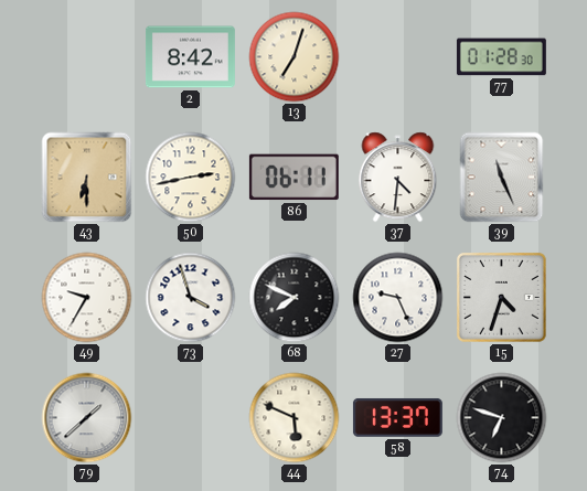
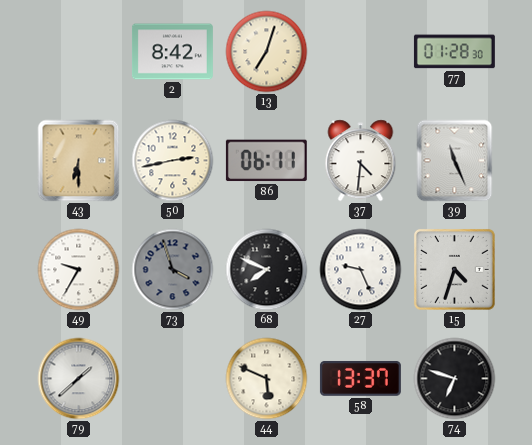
73 dial: white -> grey (173, 270)
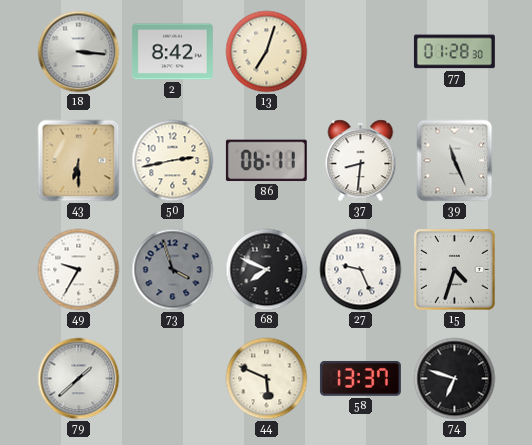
18: none -> 3:16 (79, 52)
37: 4:31 -> 8:31 (361, 161)
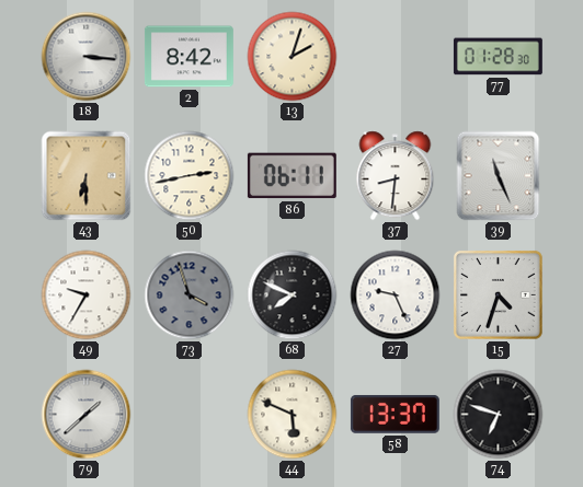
13: 7:03 -> 2:03 (293, 57)
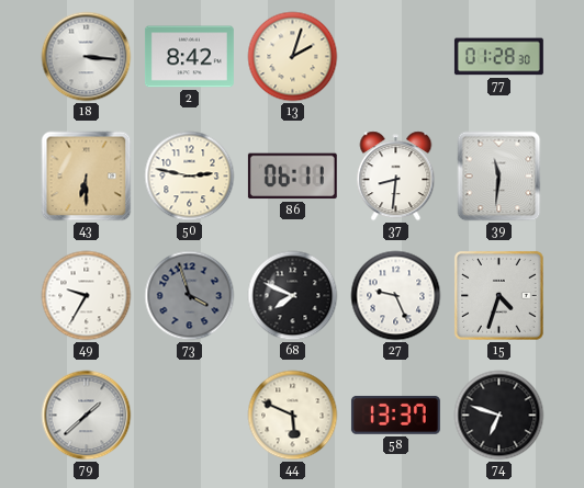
50: 2:43 -> 2:47 (190, 177)
39: 11:26 -> 11:31 (499, 177)
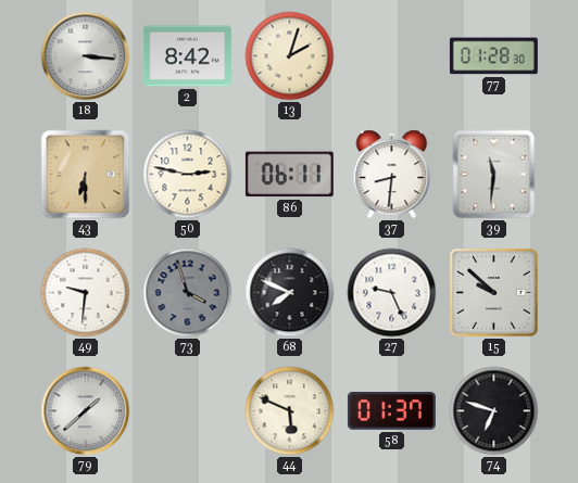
49: 9:35 -> 9:31 (86, 293)
15: 4:33 -> 9:52 (494, 293)
58: 13:37 -> 01:37 (391, 411)
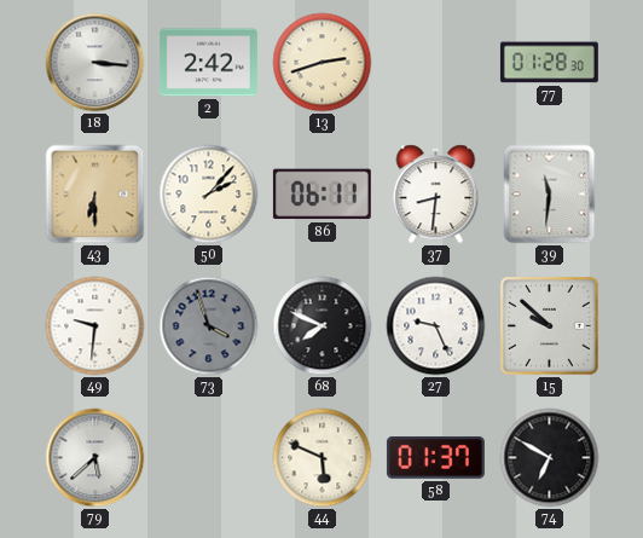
2: 8:42 -> 2:42 (208, 63)
13: 2:03 -> 2:42 (323, 63)
50: 2:47 -> 2:07 (209, 195)
79: 1:38 -> 5:38 (95, 458)
74: 6:48 -> 6:50 (550, 458)
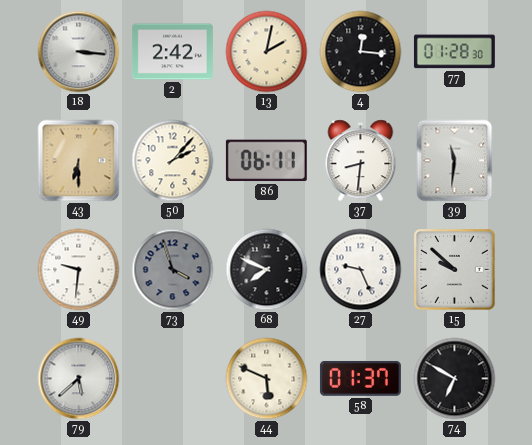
13: 2:42 -> 2:02 (267, 52)
4: none -> 12:16 (361, 52)
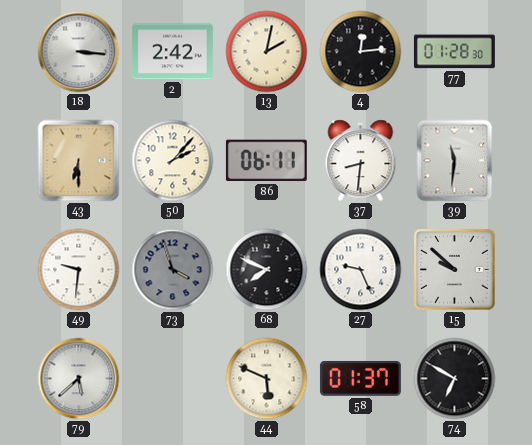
4: 12:16 -> 12:14 (361, 52)
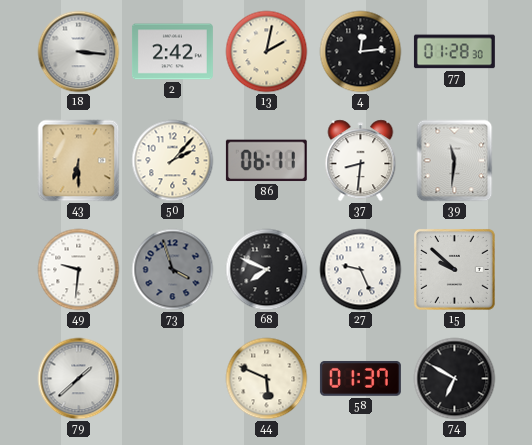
79: 5:38 -> 1:38 (79, 379)
